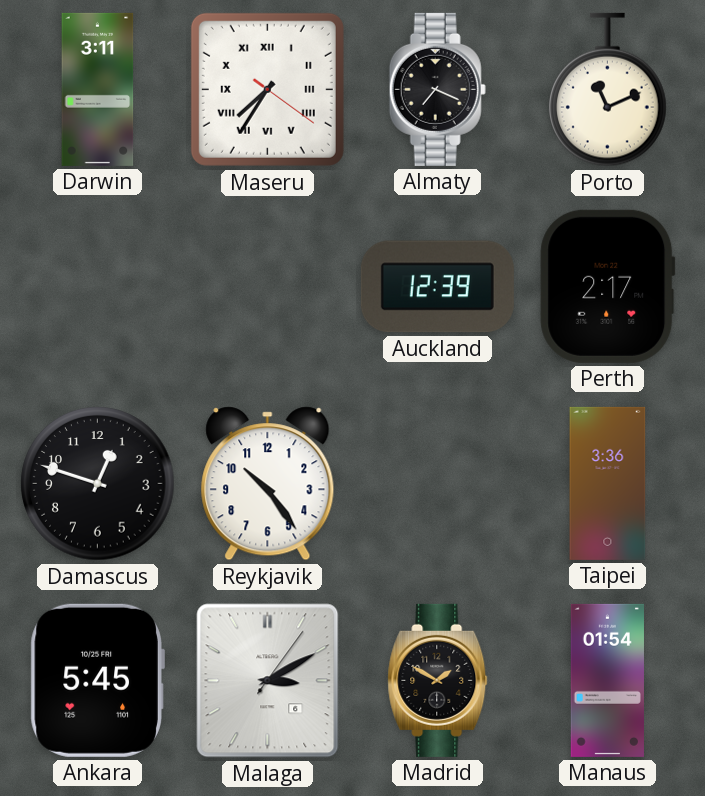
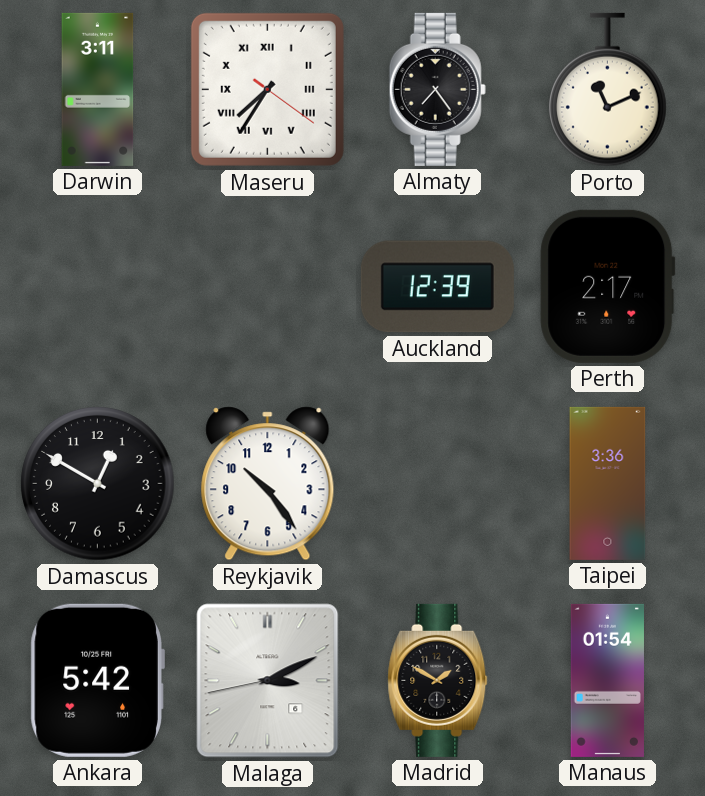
Almaty: 7:19 -> 7:24 (437, 89)
Damascus: 12:48 -> 12:50 (98, 484)
Ankara: 5:45 -> 5:42 (97, 680)
Malaga: 3:10:06 -> 3:10:43 (268, 681)
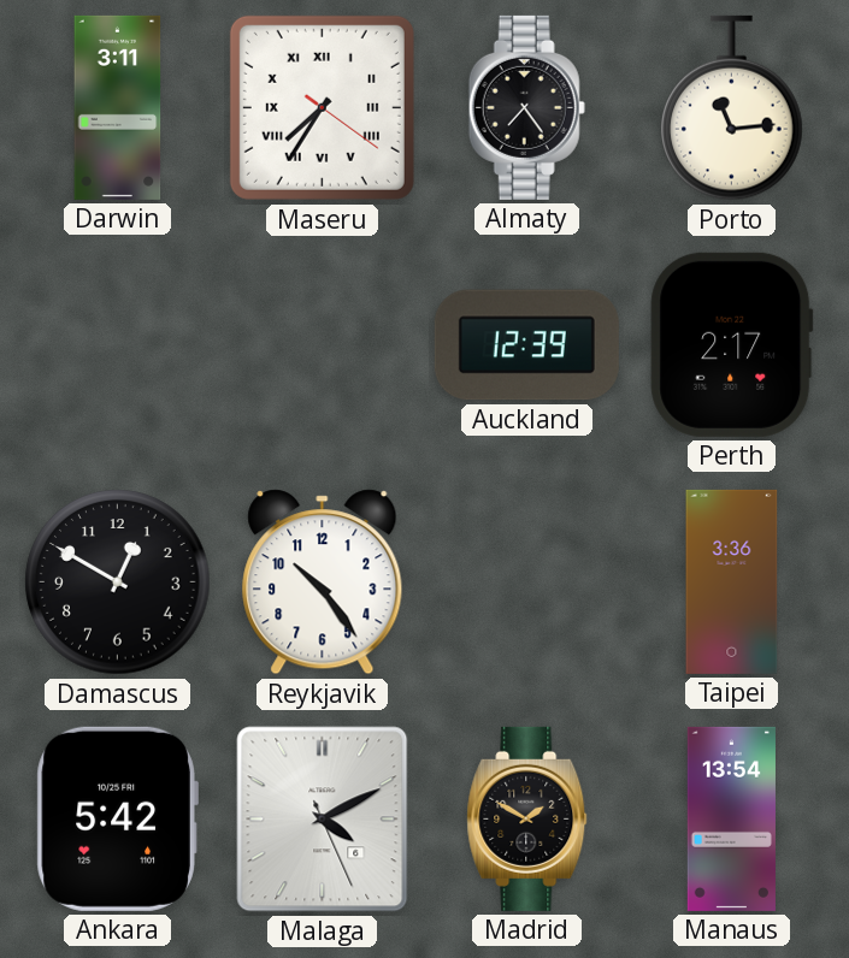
Porto: 11:11 -> 11:14 (732, 108)
Malaga: 3:10 -> 4:10 (323, 820)
Manaus: 01:54 -> 13:54 (731, 818)
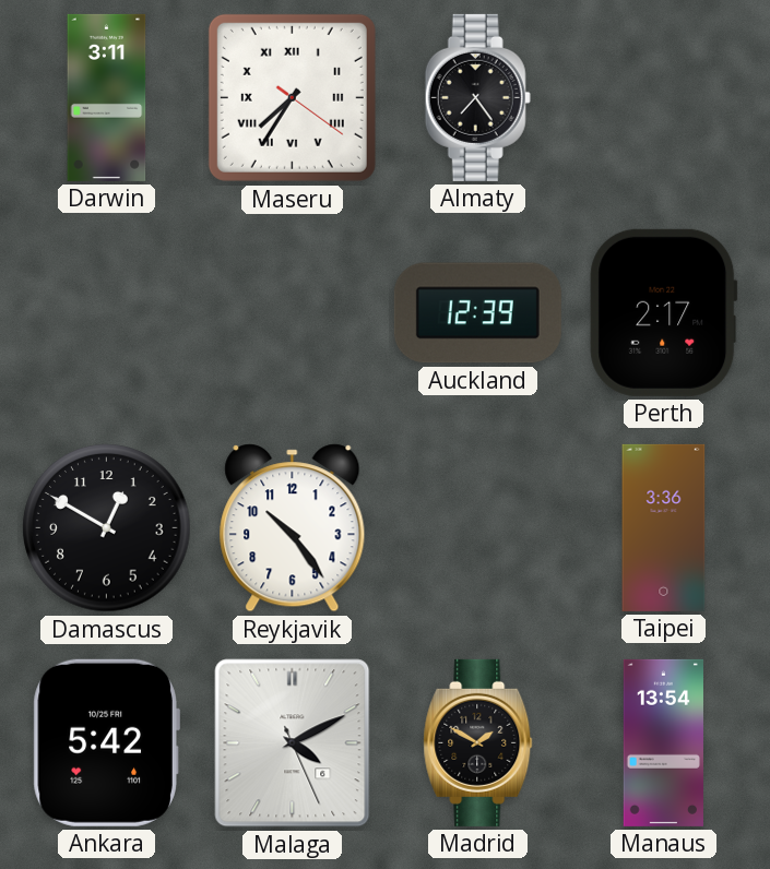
Porto: 11:14 -> none (732, 108)
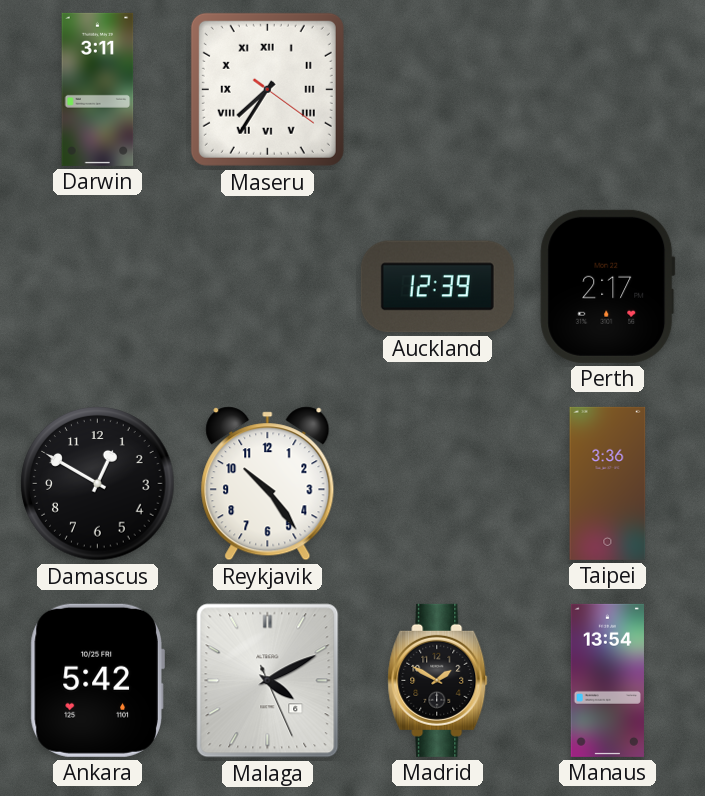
Almaty: 7:24 -> none (477, 97)
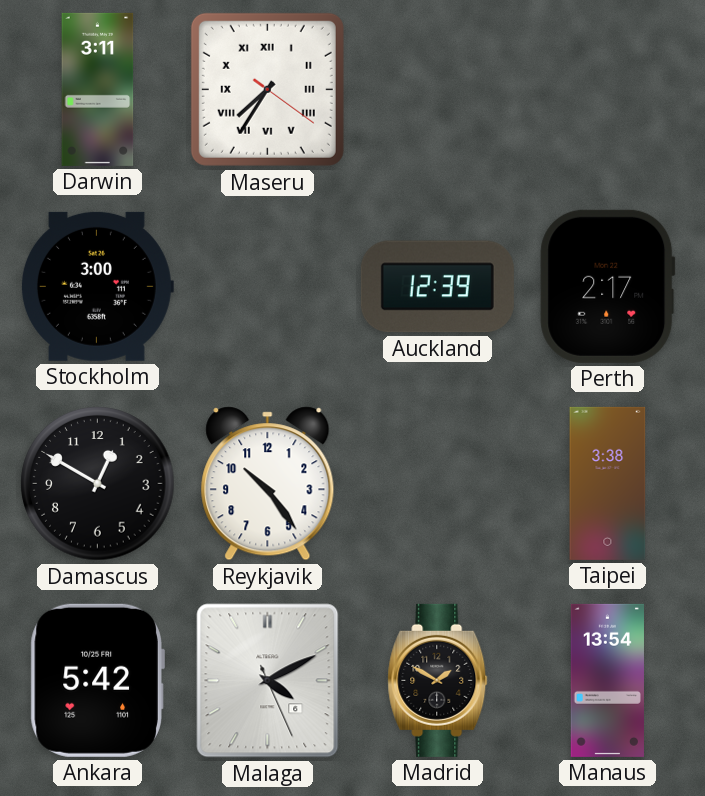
Stockholm: none -> 3:00 (97, 286)
Taipei: 3:36 -> 3:38 (608, 483)
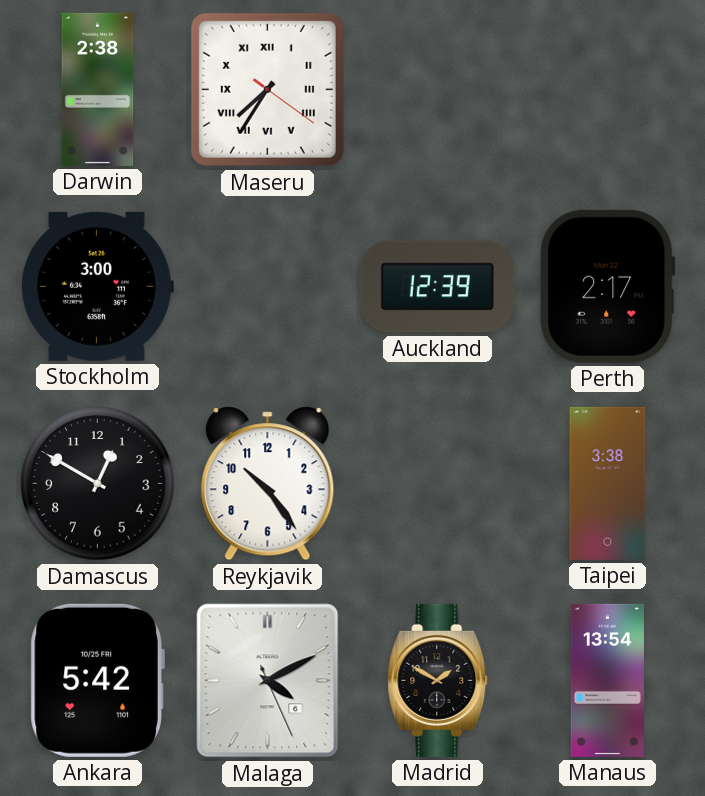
Darwin: 3:11 -> 2:38 (98, 89)
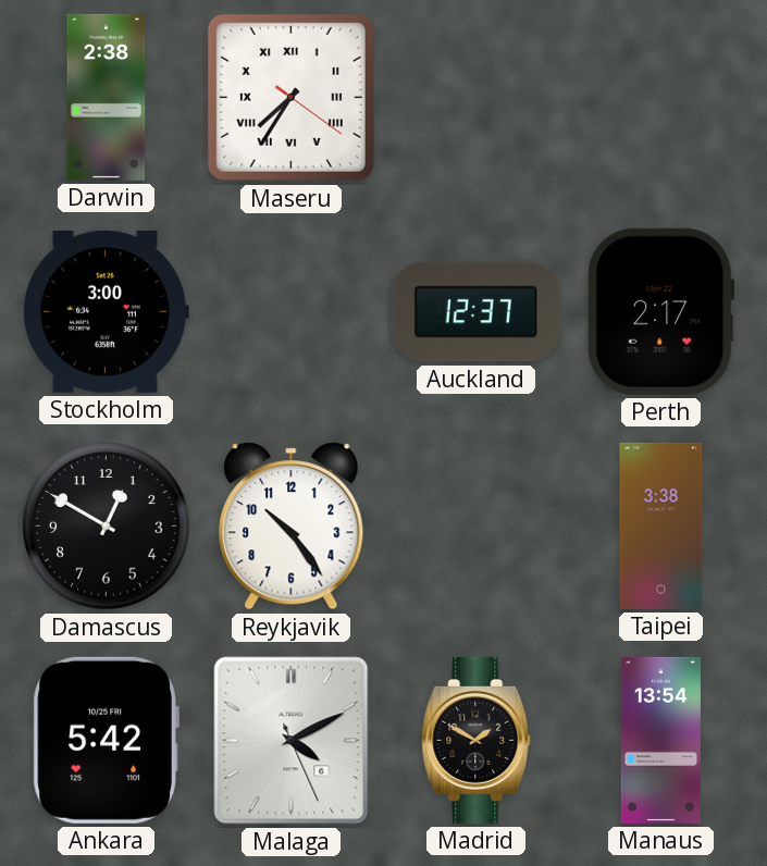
Auckland: 12:39 -> 12:37 (475, 312)
